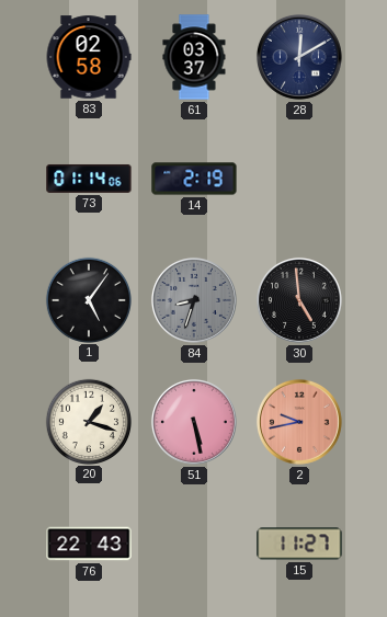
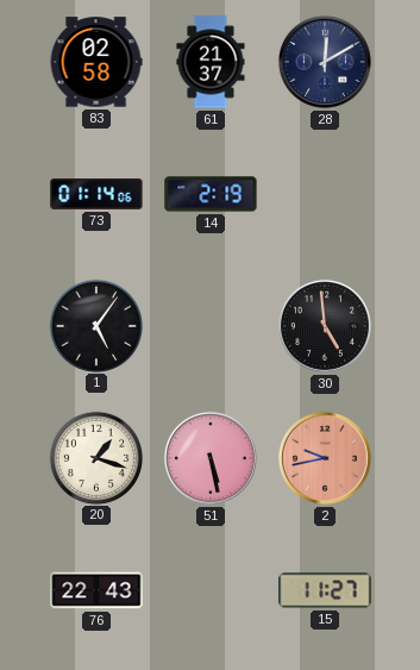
61: 03:37 -> 21:37 (211, 62)
84: 8:33 -> none (194, 300)
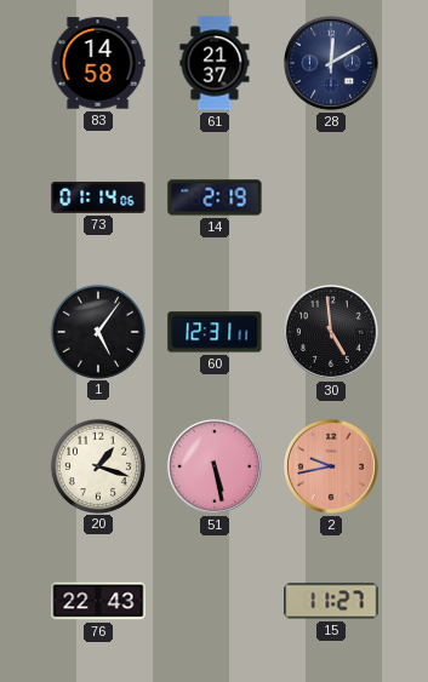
83: 02:58 -> 14:58 (98, 63)
60: none -> 12:31 (215, 332)
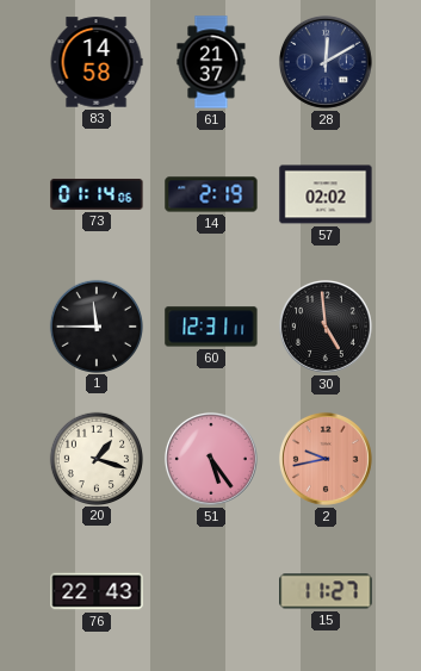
57: none -> 02:02 (326, 194)
1: 5:06 -> 11:45 (95, 325)
51: 5:28 -> 5:24 (211, 459)
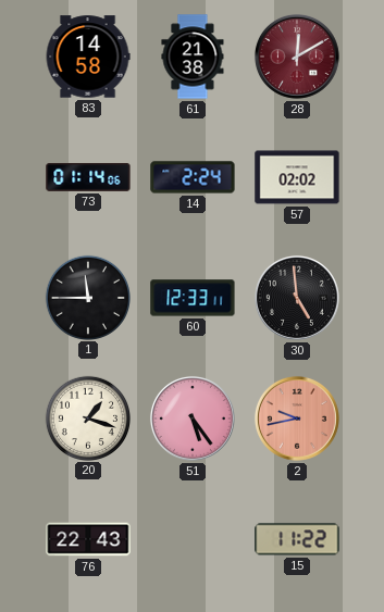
61: 21:37 -> 21:38 (193, 57)
28 dial: navy -> burgundy (297, 57)
14: 2:19 -> 2:24 (193, 177)
60: 12:31 -> 12:33 (193, 298)
15: 11:27 -> 11:22 (297, 539)
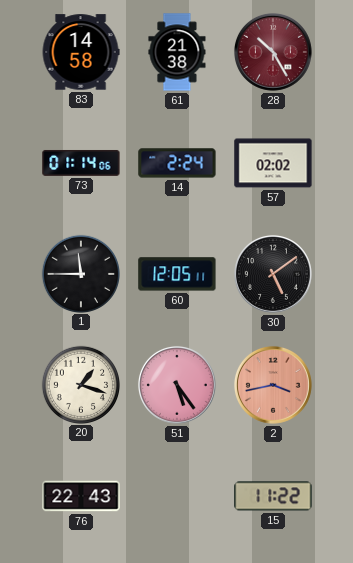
28: 12:10 -> 10:25 (273, 52)
60: 12:33 -> 12:05 (177, 274)
30: 4:59 -> 5:09 (273, 274)
2: 9:43 -> 3:43 (273, 385)
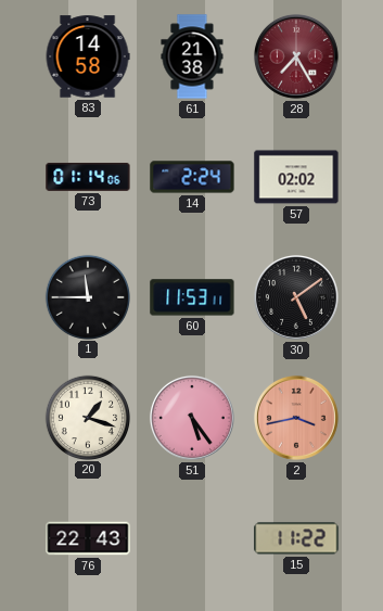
28: 10:25 -> 7:25 (296, 56)
60: 12:05 -> 11:53 (192, 297)
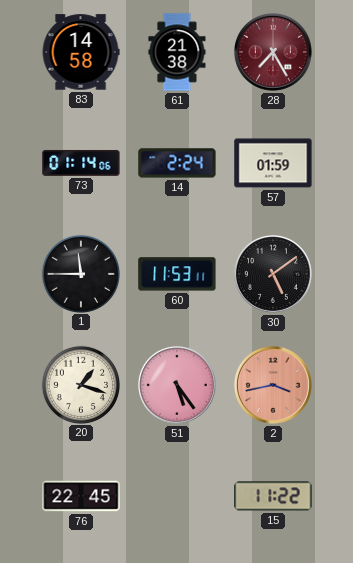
57: 02:02 -> 01:59 (273, 163)
76: 22:43 -> 22:45 (81, 496)
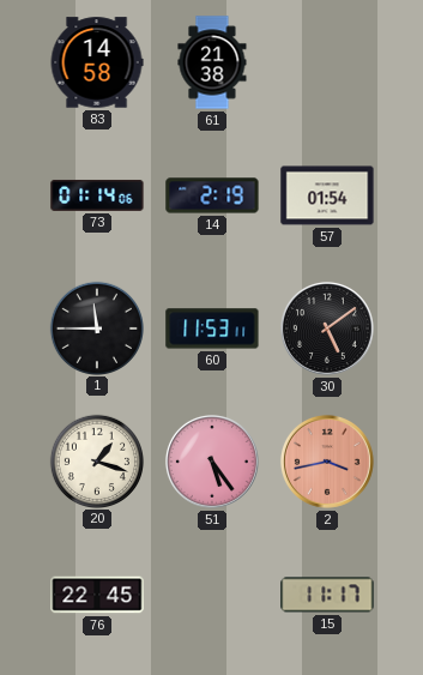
28: 7:25 -> none (273, 52)
14: 2:24 -> 2:19 (212, 195)
57: 01:59 -> 01:54 (327, 195)
15: 11:22 -> 11:17 (327, 595)
